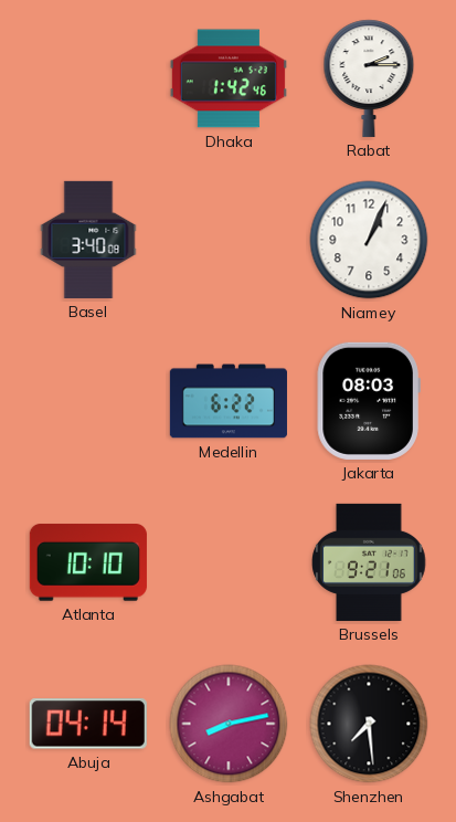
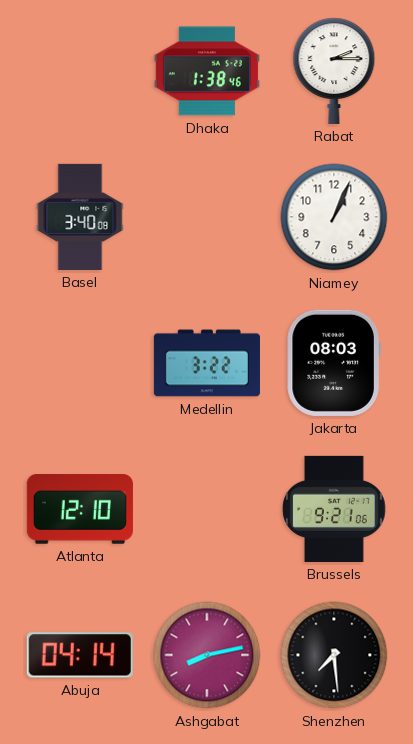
Dhaka: 1:42 -> 1:38 (207, 71)
Medellin: 6:22 -> 3:22 (207, 363)
Atlanta: 10:10 -> 12:10 (80, 509)
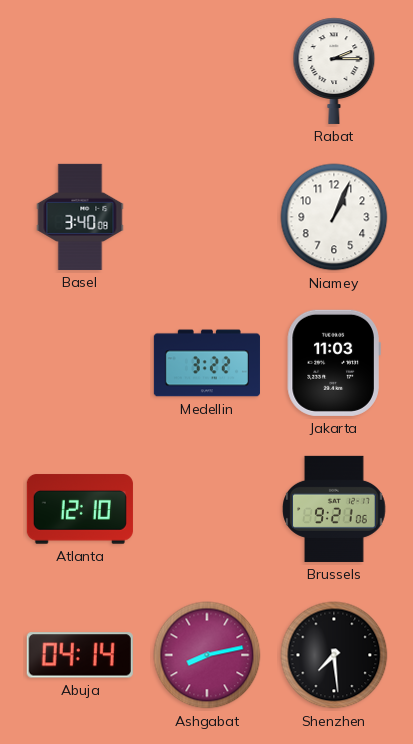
Dhaka: 1:38 -> none (207, 71)
Jakarta: 08:03 -> 11:03 (334, 363)
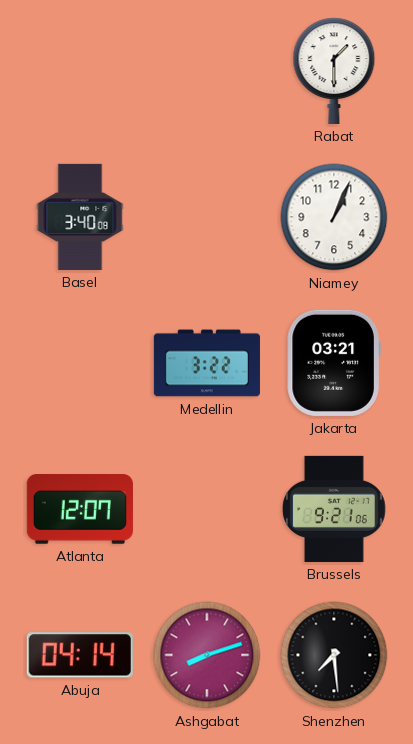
Rabat: 2:15 -> 1:30 (334, 71)
Jakarta: 11:03 -> 03:21 (334, 363)
Atlanta: 12:10 -> 12:07 (80, 509)
Ashgabat: 8:13 -> 8:12 (207, 655)
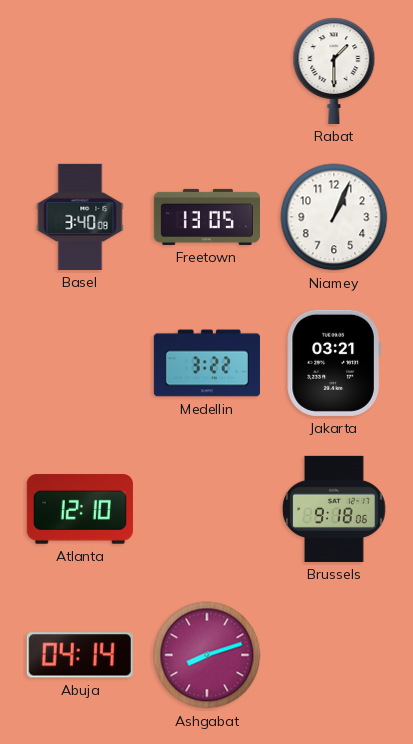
Freetown: none -> 13:05 (207, 217)
Atlanta: 12:07 -> 12:10 (80, 509)
Brussels: 9:21 -> 9:18 (334, 509)
Shenzhen: 7:29 -> none (334, 655)
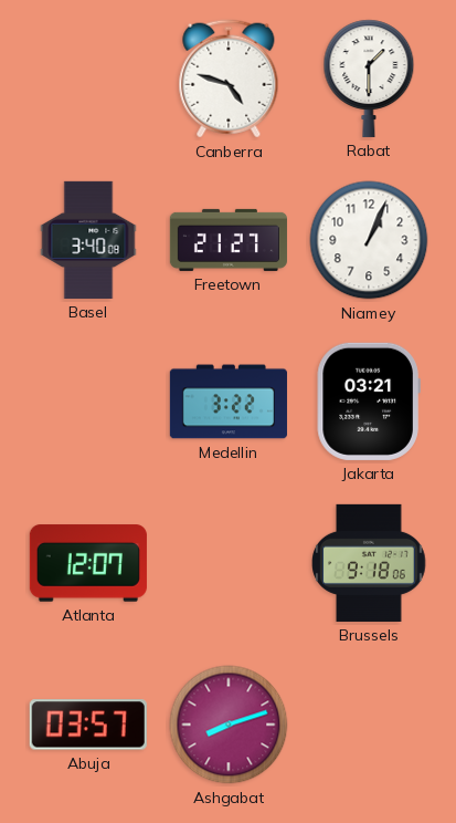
Canberra: none -> 4:48 (229, 79)
Freetown: 13:05 -> 21:27 (229, 240)
Atlanta: 12:10 -> 12:07 (88, 563)
Abuja: 04:14 -> 03:57 (88, 725)
